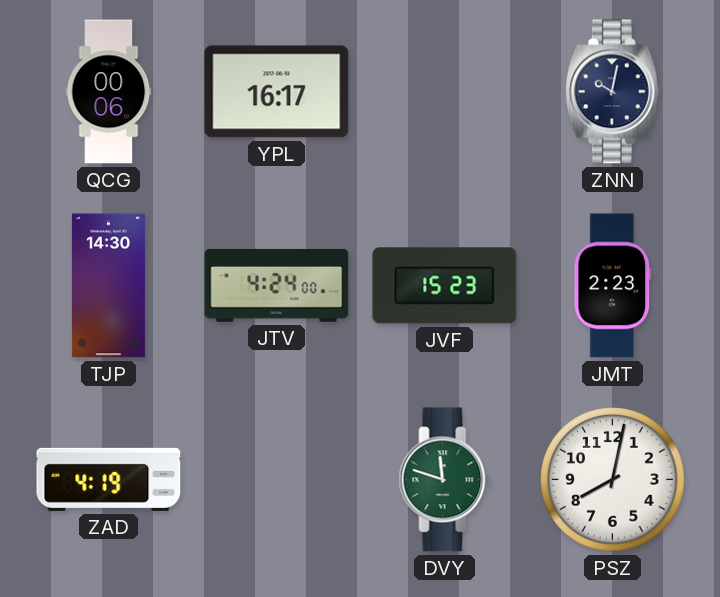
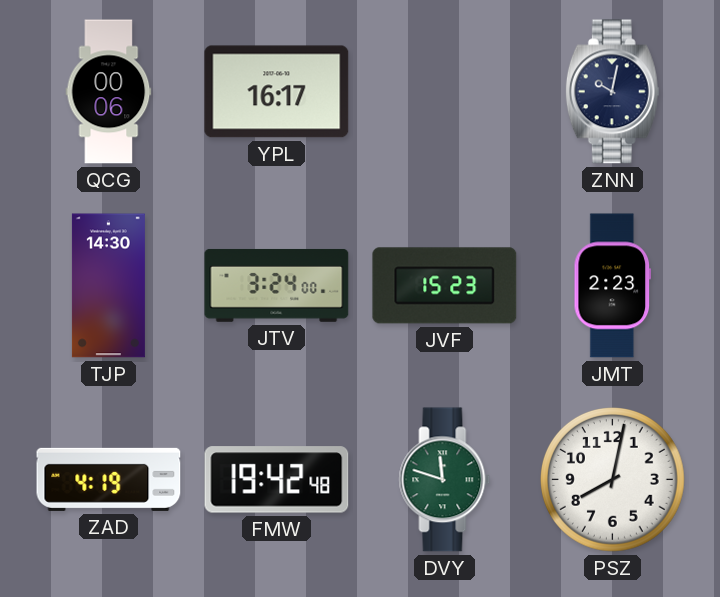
JTV: 4:24 -> 3:24 (277, 285)
FMW: none -> 19:42 (277, 480)
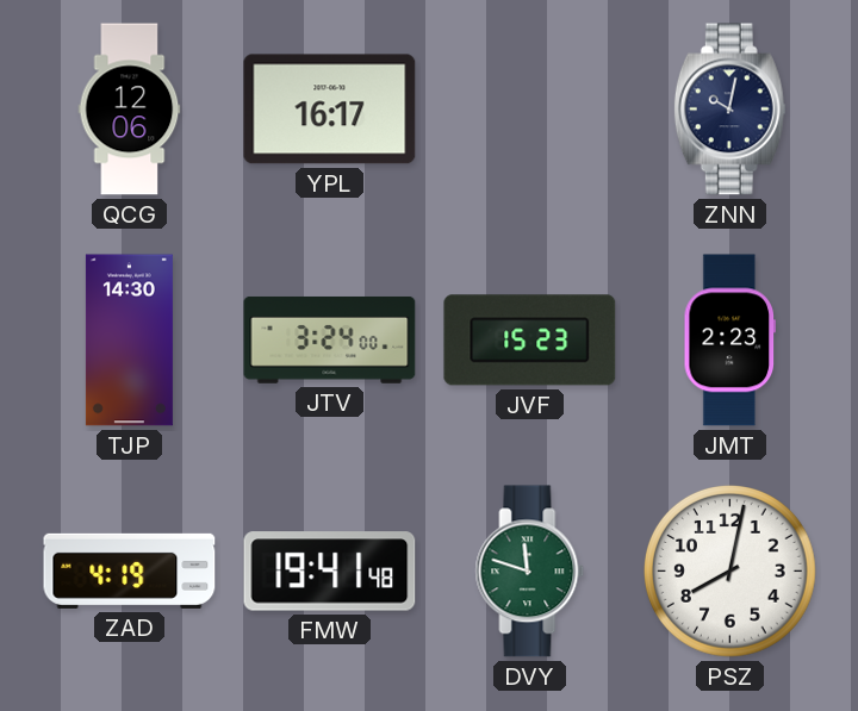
QCG: 00:06 -> 12:06 (130, 110)
FMW: 19:42 -> 19:41 (330, 572)
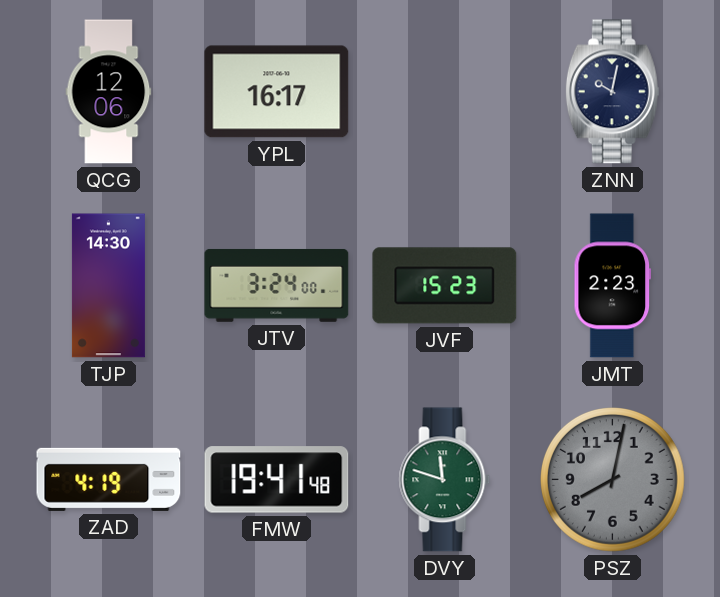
PSZ dial: white -> grey (613, 480)
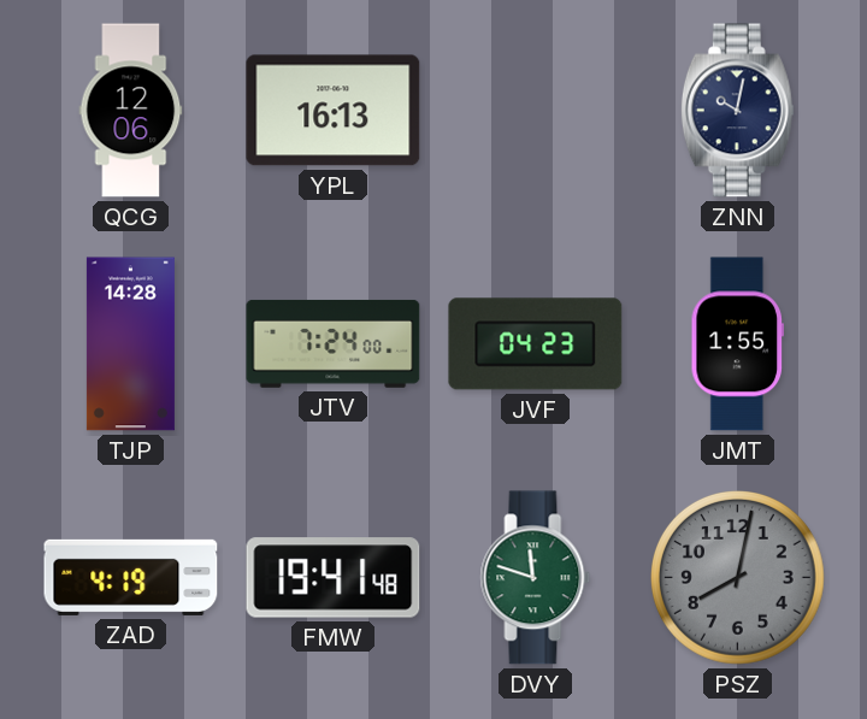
YPL: 16:17 -> 16:13 (334, 111)
TJP: 14:30 -> 14:28 (130, 344)
JTV: 3:24 -> 7:24 (334, 343)
JVF: 15:23 -> 04:23 (536, 344)
JMT: 2:23 -> 1:55 (737, 344)
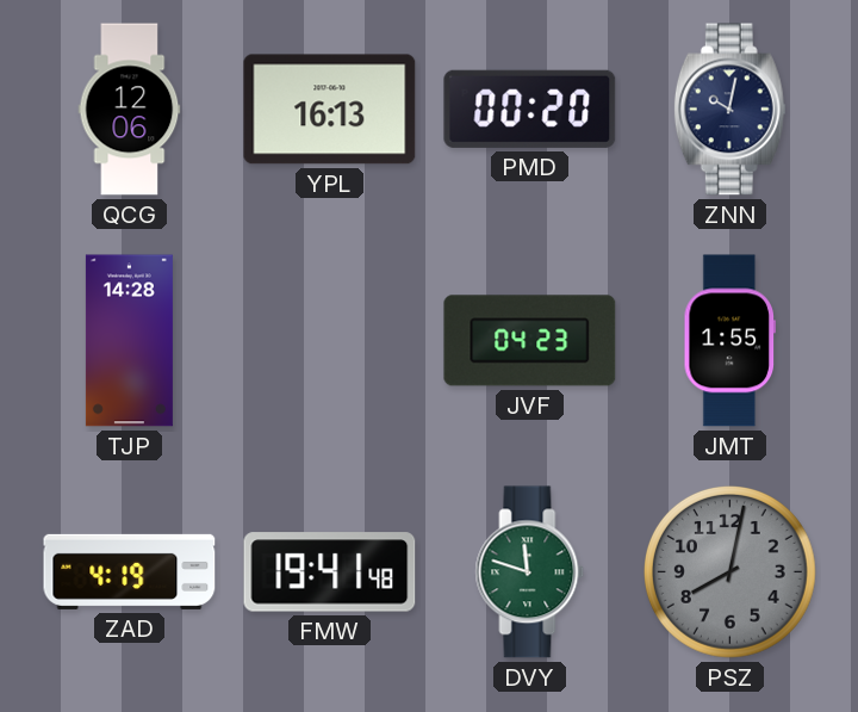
PMD: none -> 00:20 (530, 109)
JTV: 7:24 -> none (334, 343)
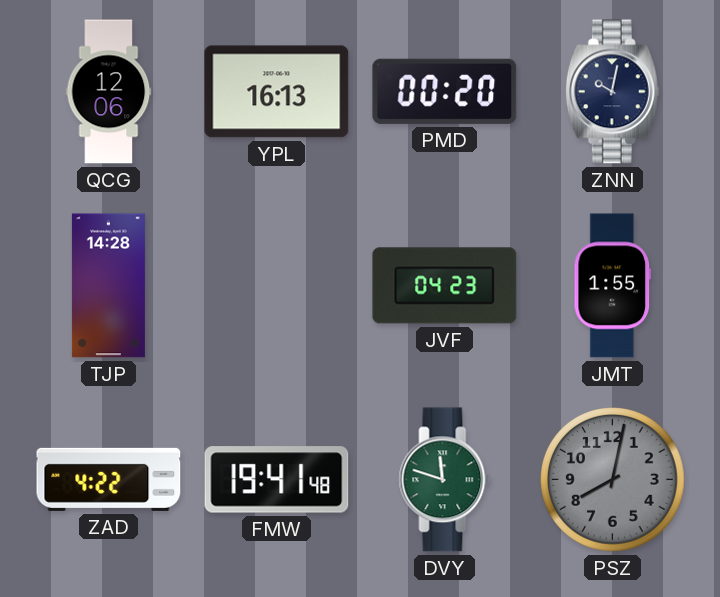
ZAD: 4:19 -> 4:22 (109, 479)
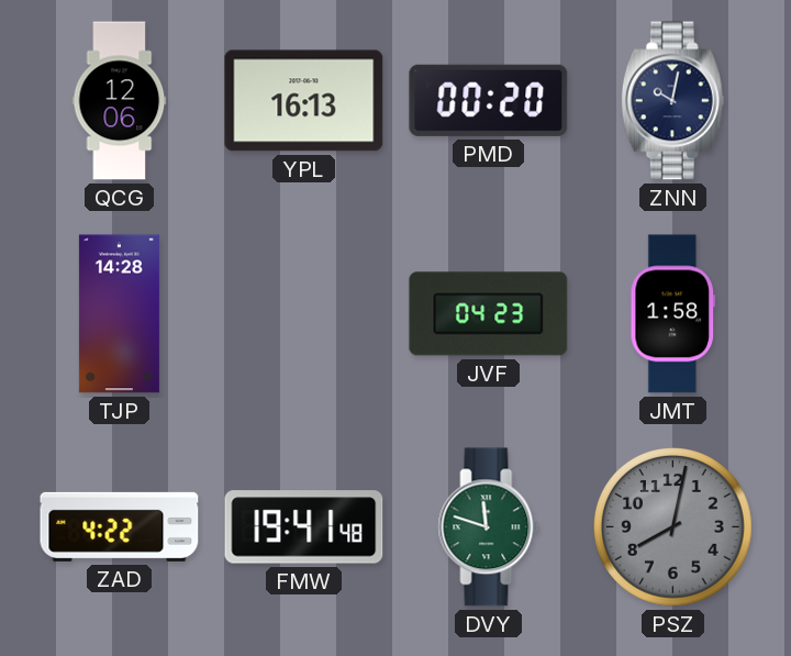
JMT: 1:55 -> 1:58 (672, 314)
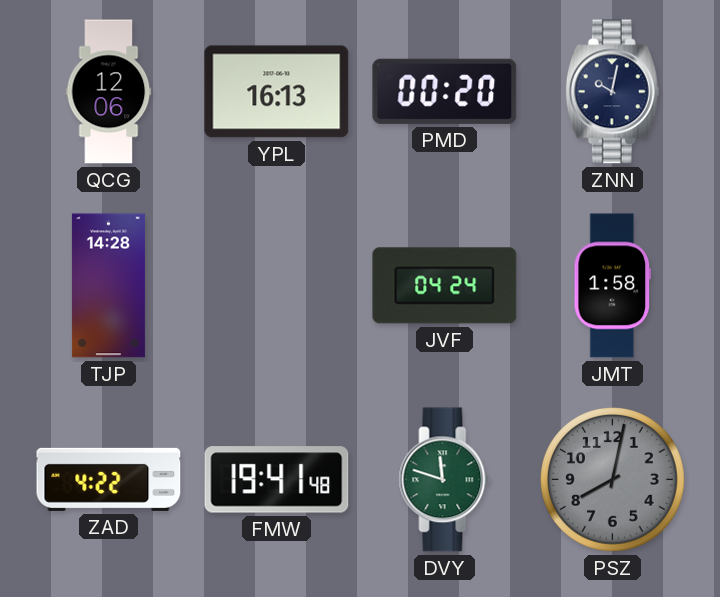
JVF: 04:23 -> 04:24 (445, 286)
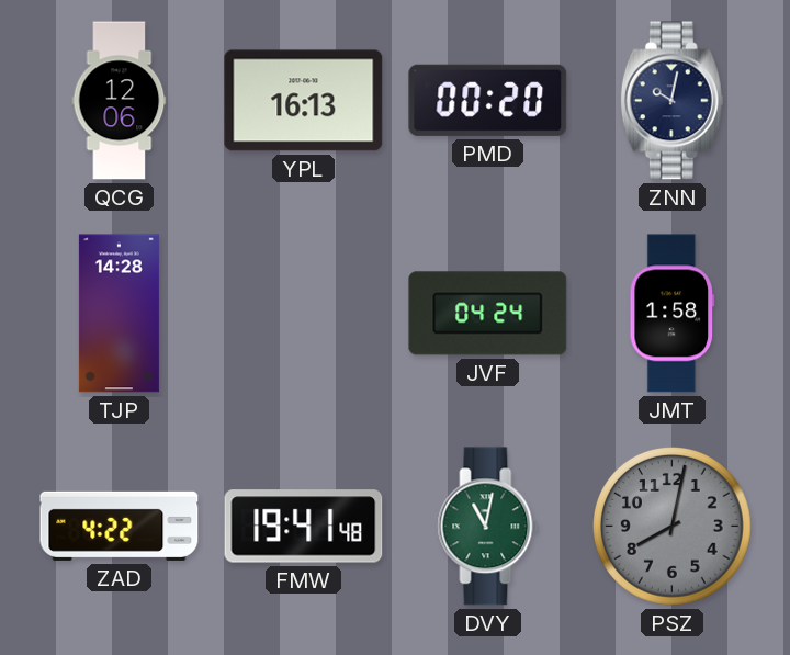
DVY: 11:48 -> 11:02 (488, 527)
